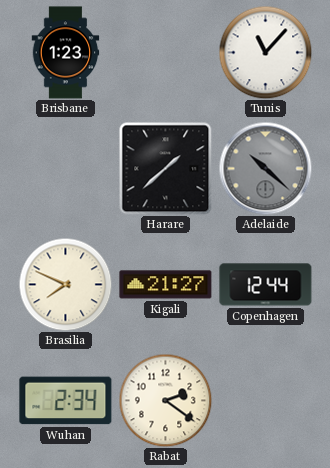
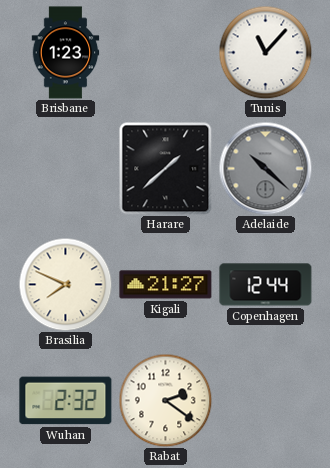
Wuhan: 2:34 -> 2:32 (66, 401)
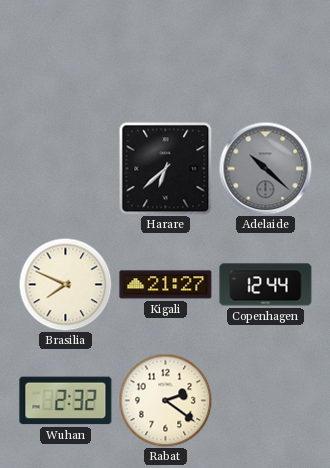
Brisbane: 1:23 -> none (66, 53)
Tunis: 11:07 -> none (265, 52)
Harare: 1:38 -> 6:38 (165, 168)
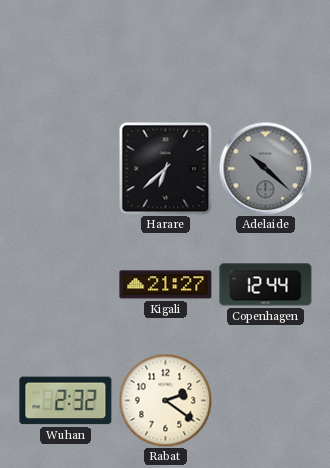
Brasilia: 7:49 -> none (65, 284)
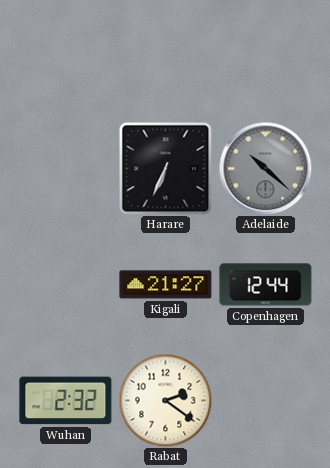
Harare: 6:38 -> 6:34 (165, 168)
